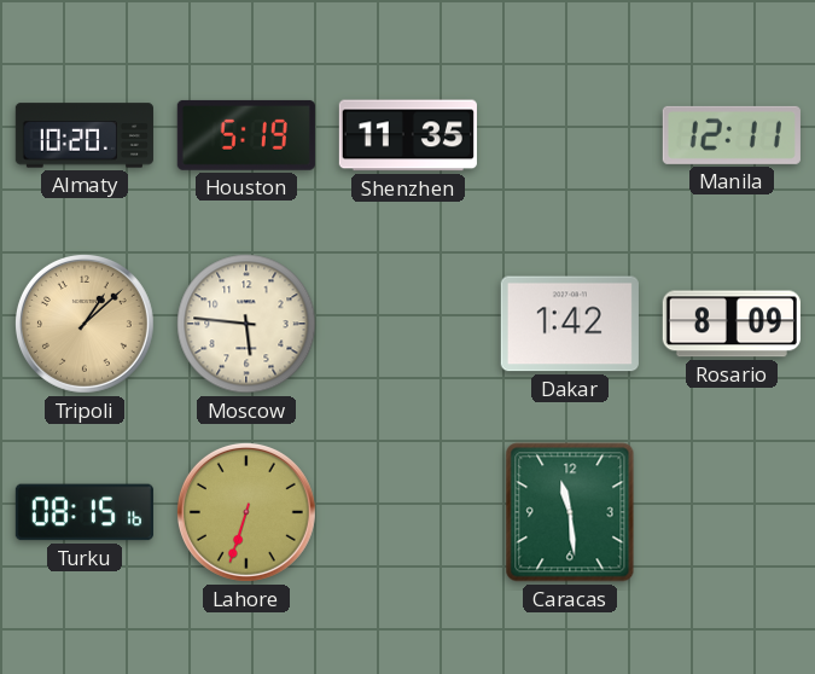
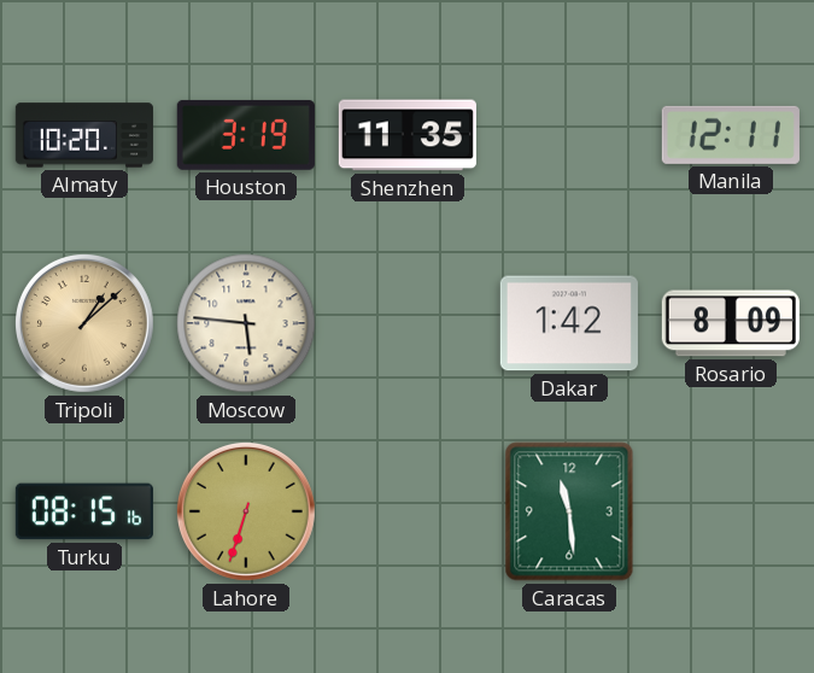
Houston: 5:19 -> 3:19 (246, 135)
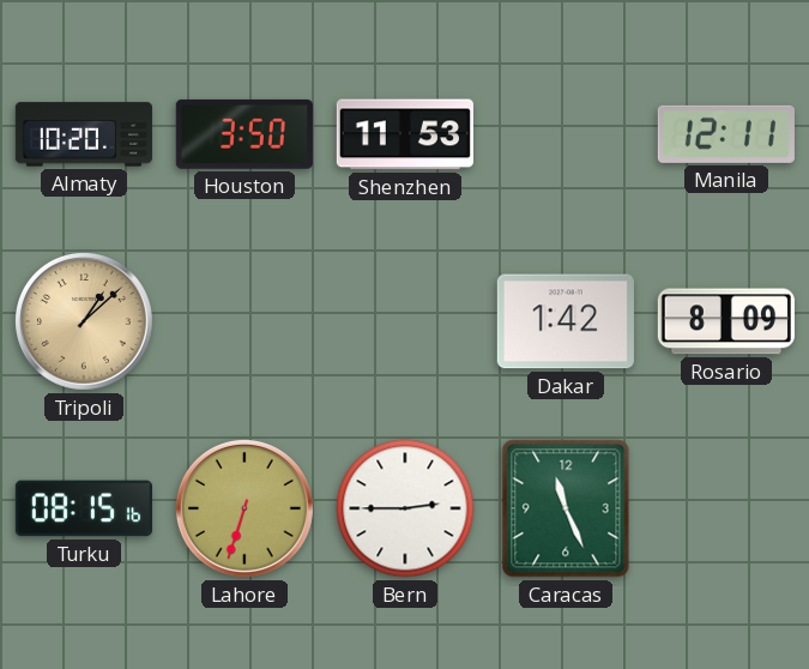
Houston: 3:19 -> 3:50 (244, 134)
Shenzhen: 11:35 -> 11:53 (405, 134)
Moscow: 5:46 -> none (246, 323)
Bern: none -> 2:45 (405, 508)
Caracas: 11:29 -> 11:26 (566, 508)
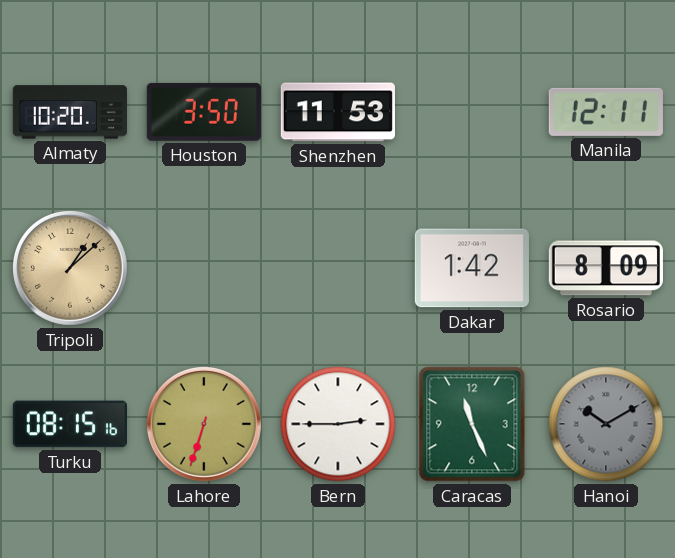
Hanoi: none -> 10:10 (606, 424)
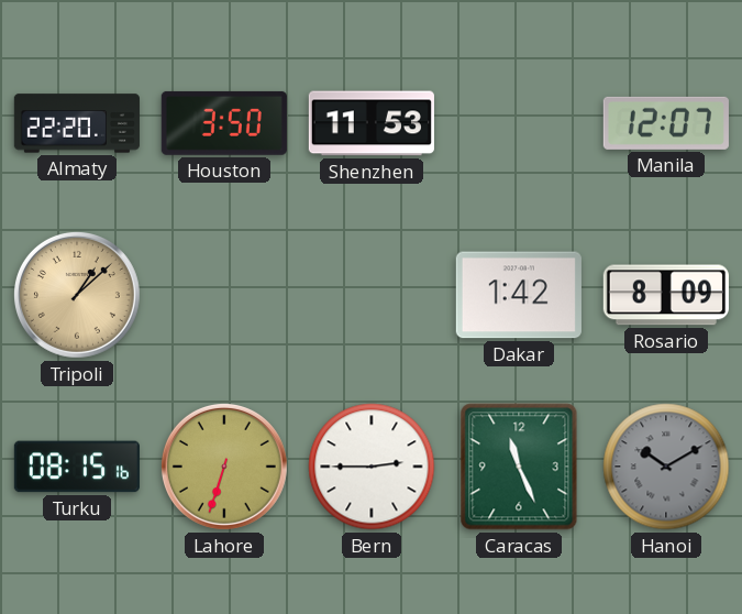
Almaty: 10:20 -> 22:20 (77, 123)
Manila: 12:11 -> 12:07 (666, 123)
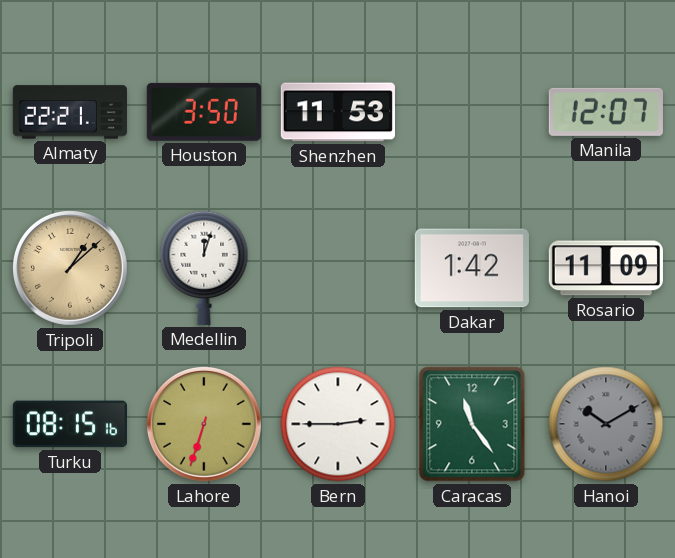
Almaty: 22:20 -> 22:21 (70, 112)
Medellin: none -> 12:03 (204, 268)
Rosario: 8:09 -> 11:09 (606, 268)
Caracas: 11:26 -> 11:24 (472, 424)
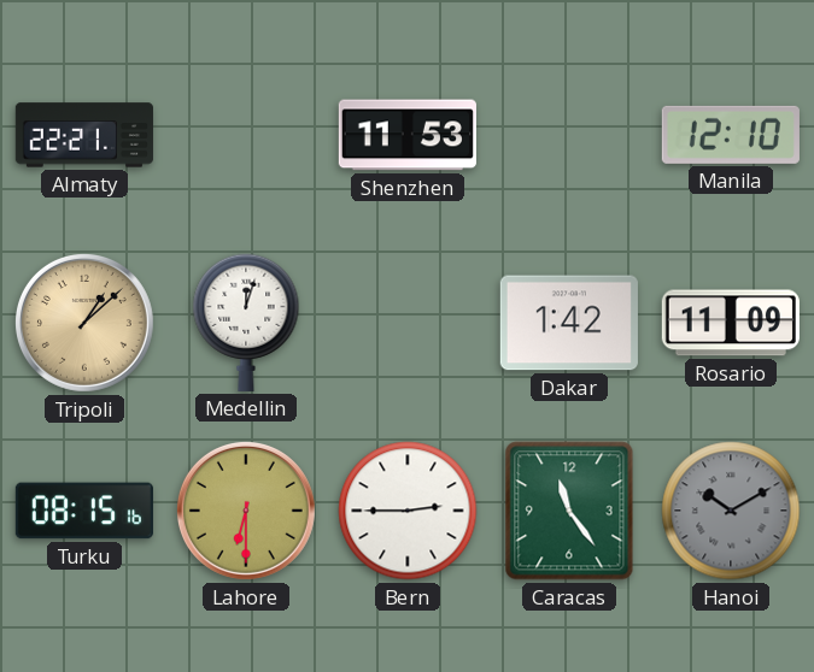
Houston: 3:50 -> none (204, 112)
Manila: 12:07 -> 12:10 (731, 135)
Lahore: 6:33 -> 6:30 (246, 511)
